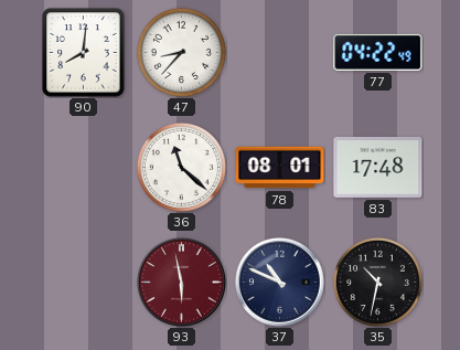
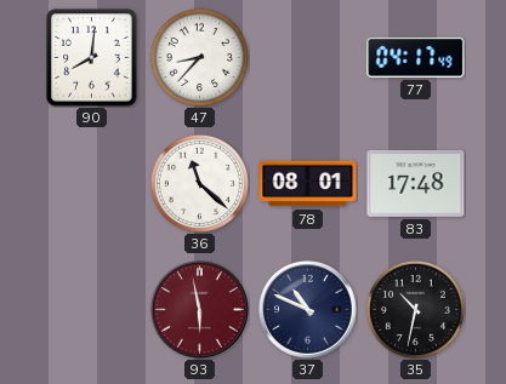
77: 04:22 -> 04:17 (416, 57)
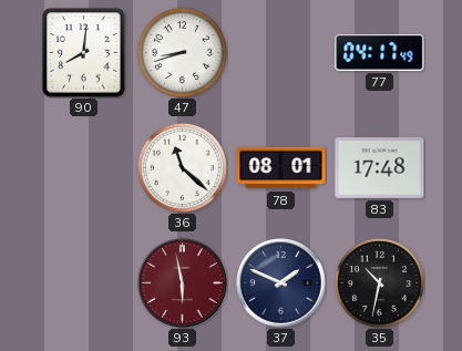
47: 8:37 -> 8:42 (182, 52)
37: 10:49 -> 1:49 (281, 283)
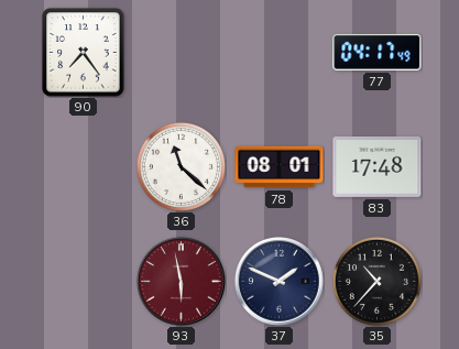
90: 8:01 -> 7:24 (84, 53)
47: 8:42 -> none (182, 52)
35: 10:32 -> 10:37 (376, 281)
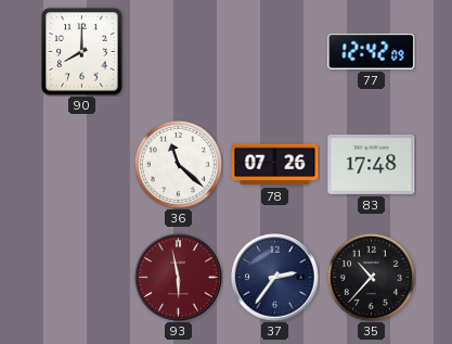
90: 7:24 -> 8:00 (82, 52)
77: 04:17 -> 12:42 (372, 51)
78: 08:01 -> 07:26 (275, 165)
37: 1:49 -> 2:36 (275, 278)
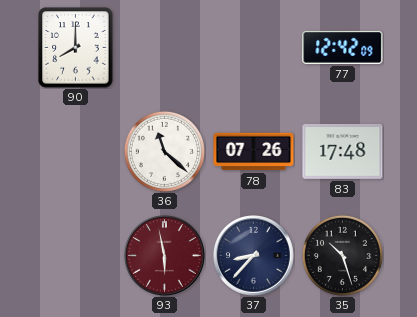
37: 2:36 -> 8:37 (254, 256)
35: 10:37 -> 10:27 (342, 255)
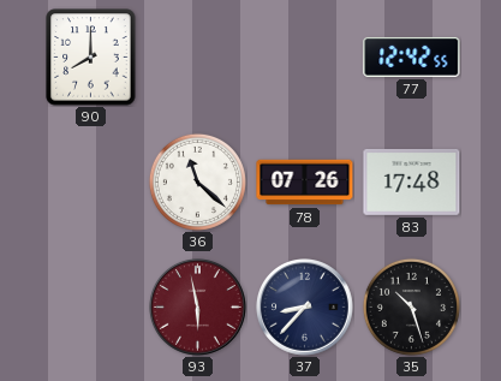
77: 12:42:09 -> 12:42:55 (412, 56)
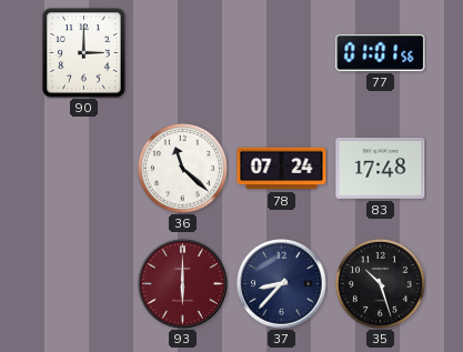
90: 8:00 -> 3:00 (84, 53)
77: 12:42 -> 01:01 (381, 52)
78: 07:26 -> 07:24 (282, 169)
93: 5:58 -> 6:00 (183, 284)
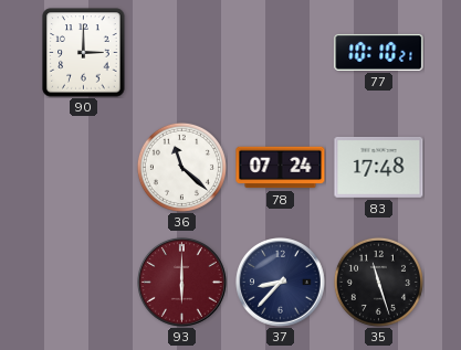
77: 01:01 -> 10:10 (379, 52)
35: 10:27 -> 11:27 (378, 282)
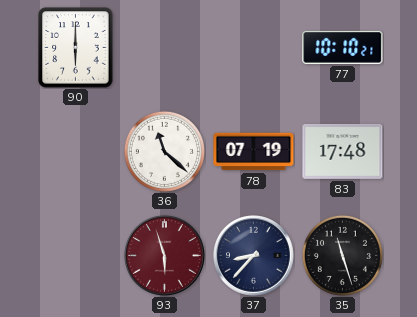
90: 3:00 -> 6:00 (76, 48)
78: 07:24 -> 07:19 (254, 152)
93: 6:00 -> 5:57 (165, 256)
